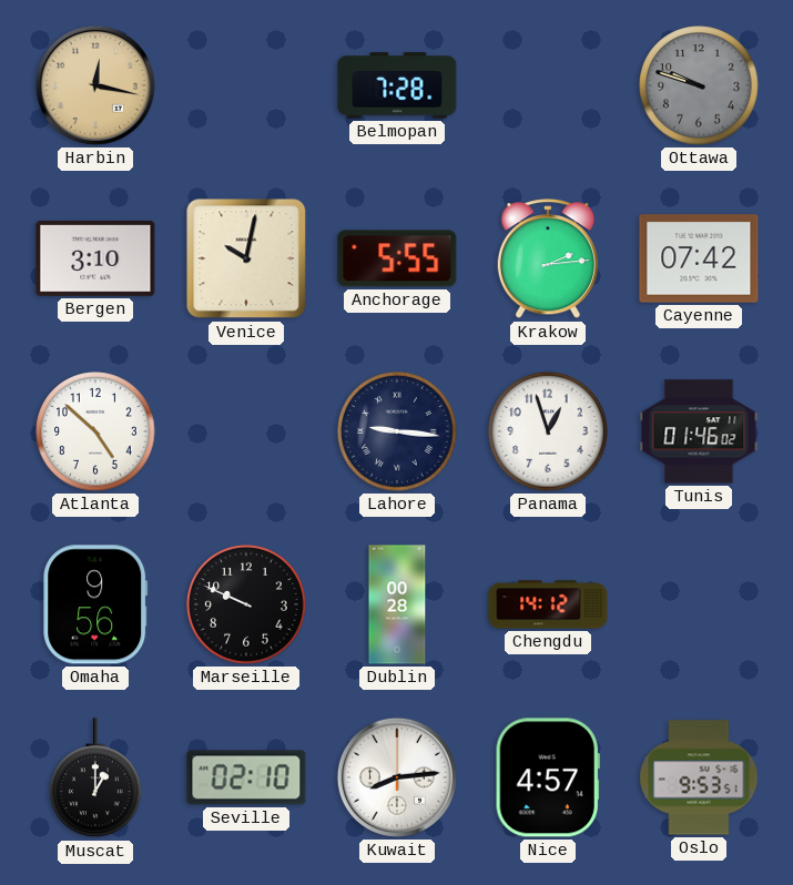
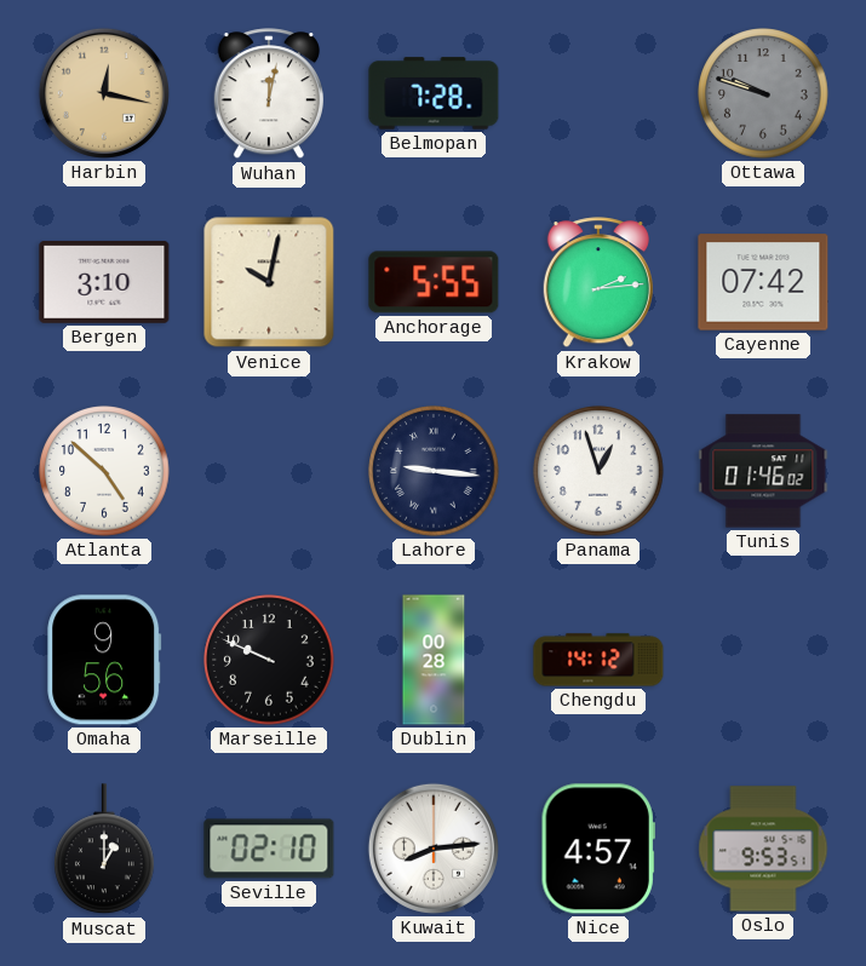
Wuhan: none -> 12:02 (269, 94)
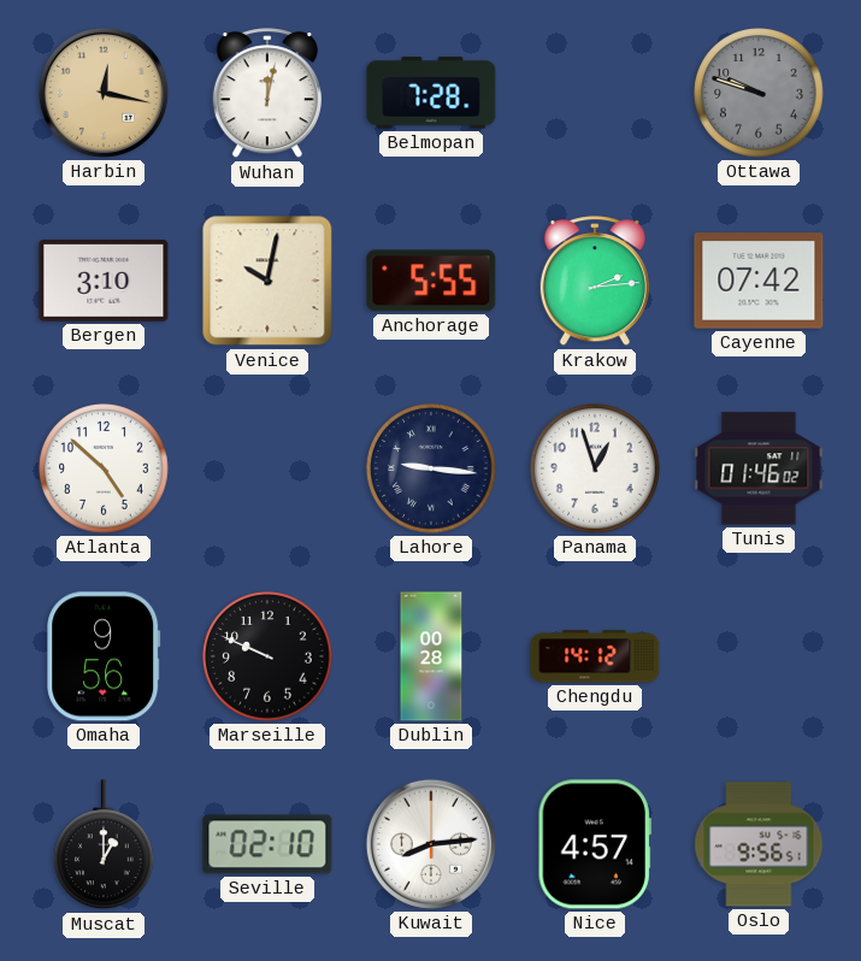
Oslo: 9:53 -> 9:56 (759, 844)
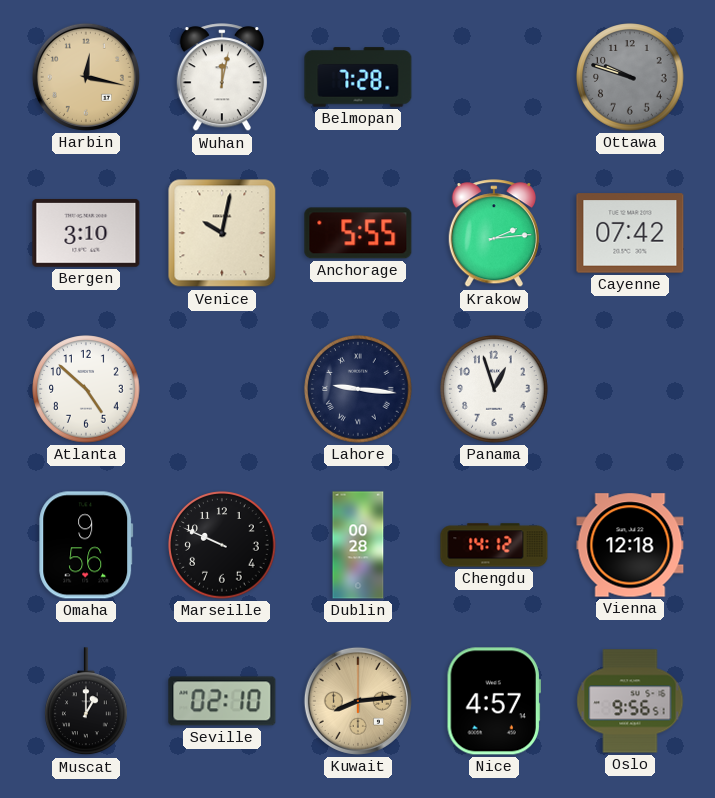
Tunis: 01:46 -> none (759, 468)
Vienna: none -> 12:18 (630, 545)
Kuwait dial: white -> champagne (358, 701)
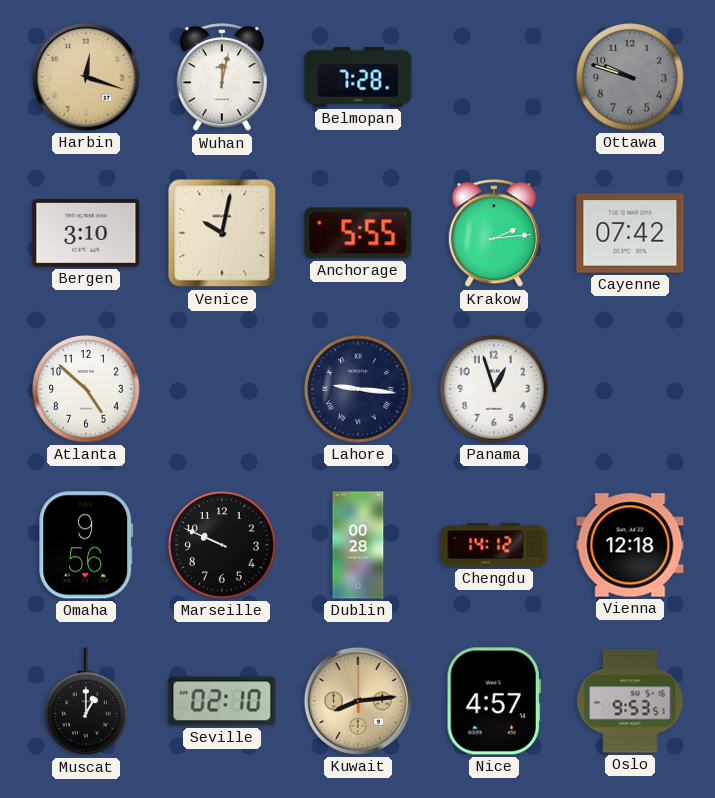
Harbin: 12:17 -> 12:18 (86, 77)
Oslo: 9:56 -> 9:53 (630, 701)
